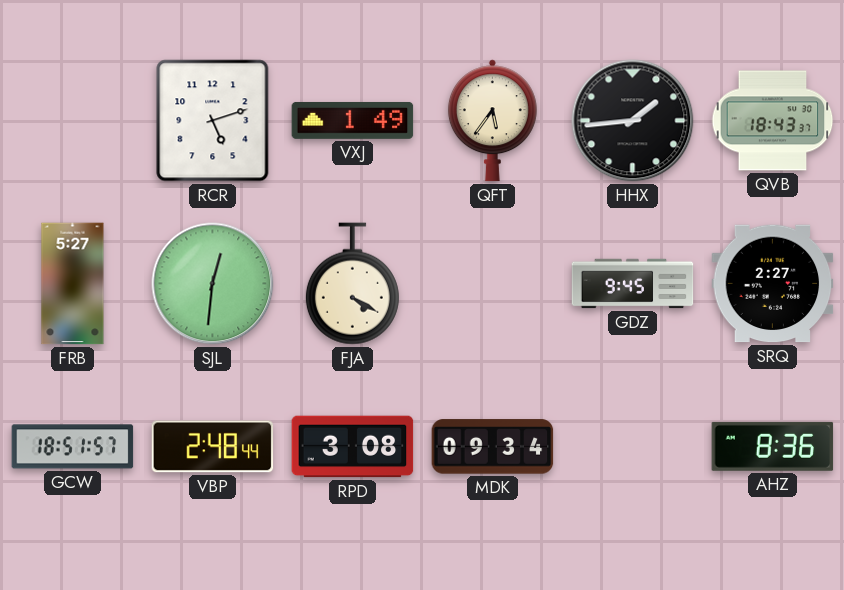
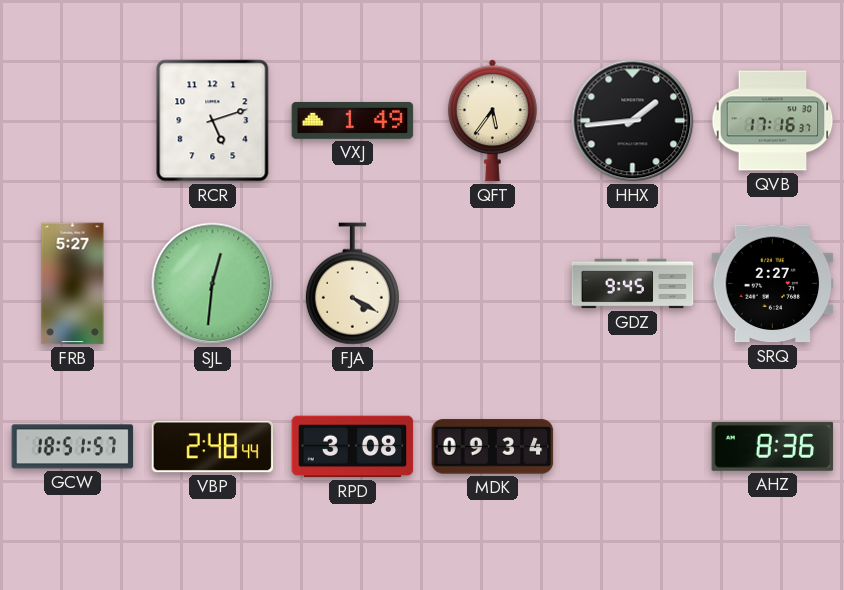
QVB: 18:43 -> 17:16 (773, 121)
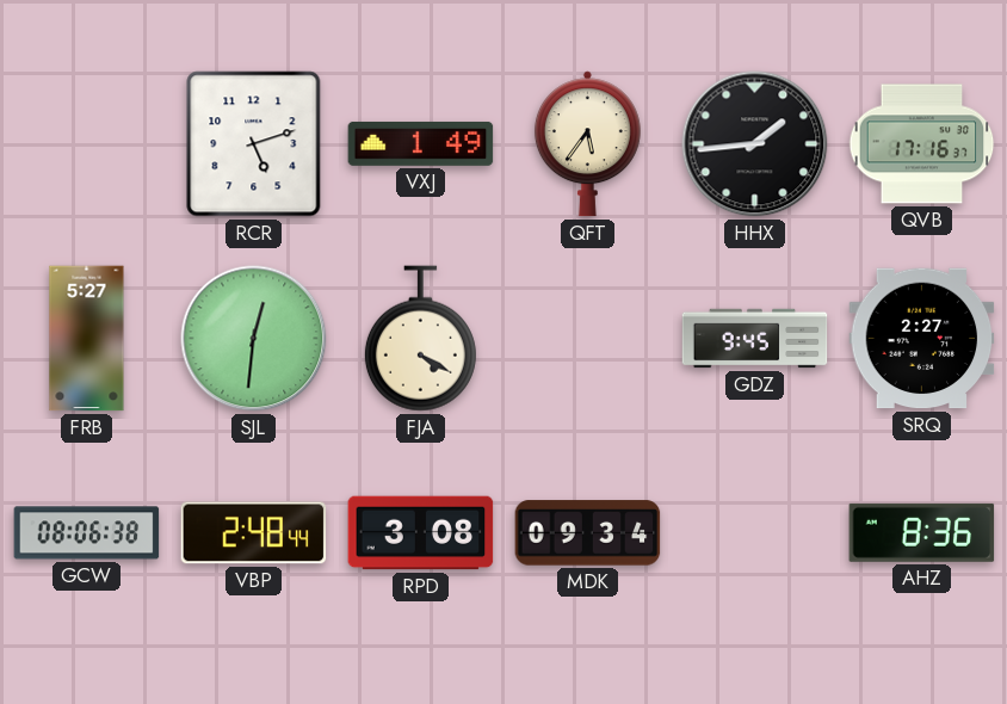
GCW: 18:51 -> 08:06 (87, 533)
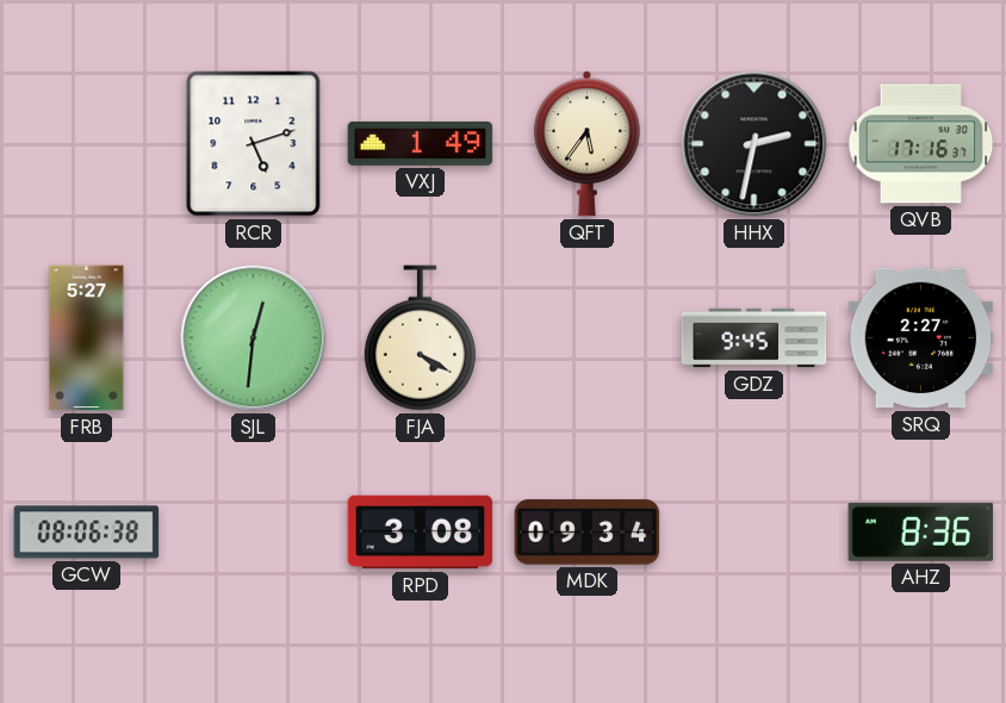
HHX: 1:44 -> 2:32 (754, 144)
VBP: 2:48 -> none (254, 533)
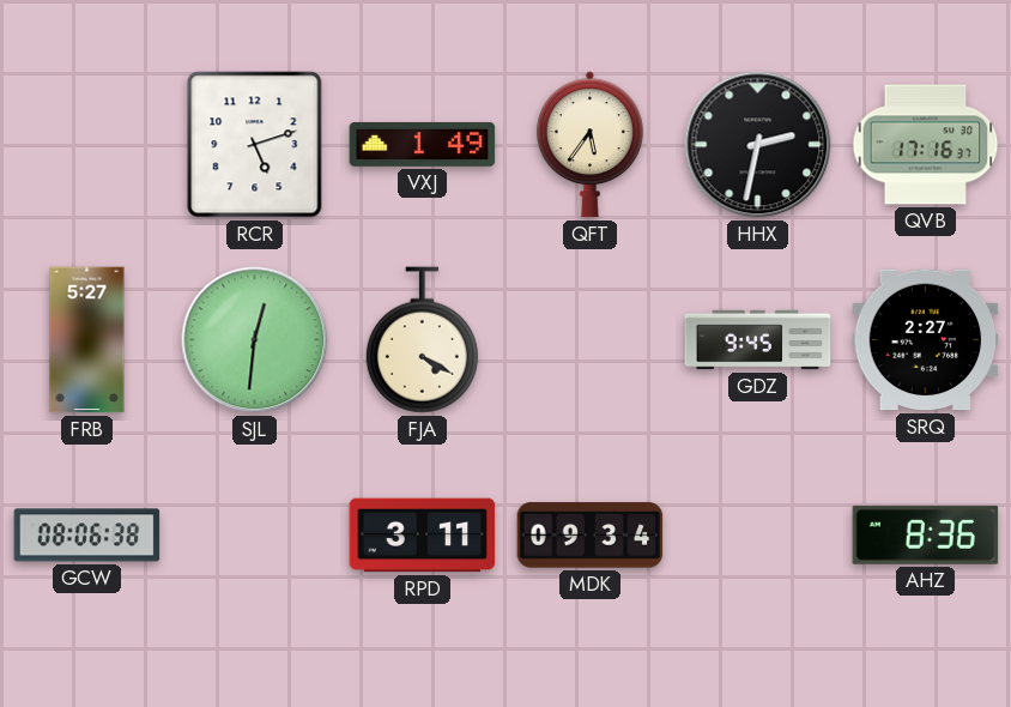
RPD: 3:08 -> 3:11 (423, 536)
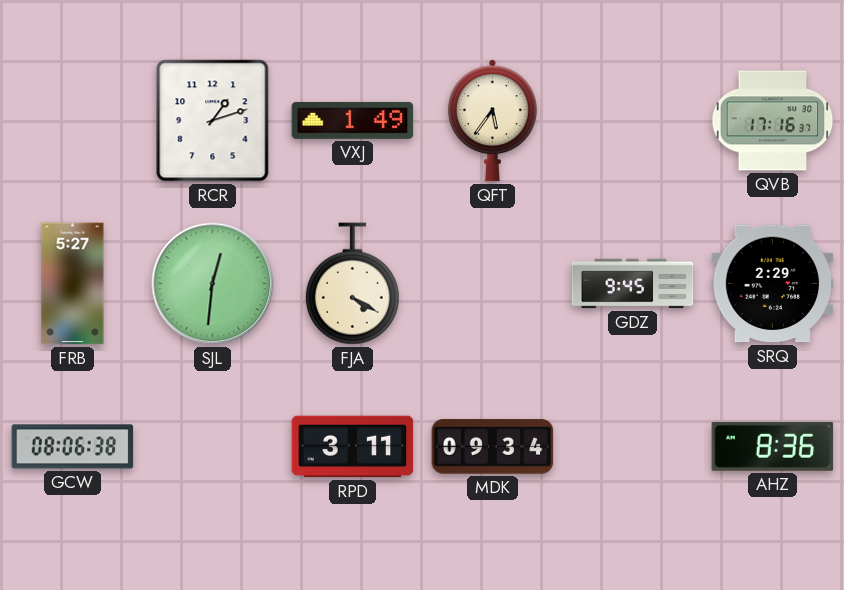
RCR: 5:12 -> 1:12 (213, 121)
HHX: 2:32 -> none (758, 145)
SRQ: 2:27 -> 2:29 (773, 284)
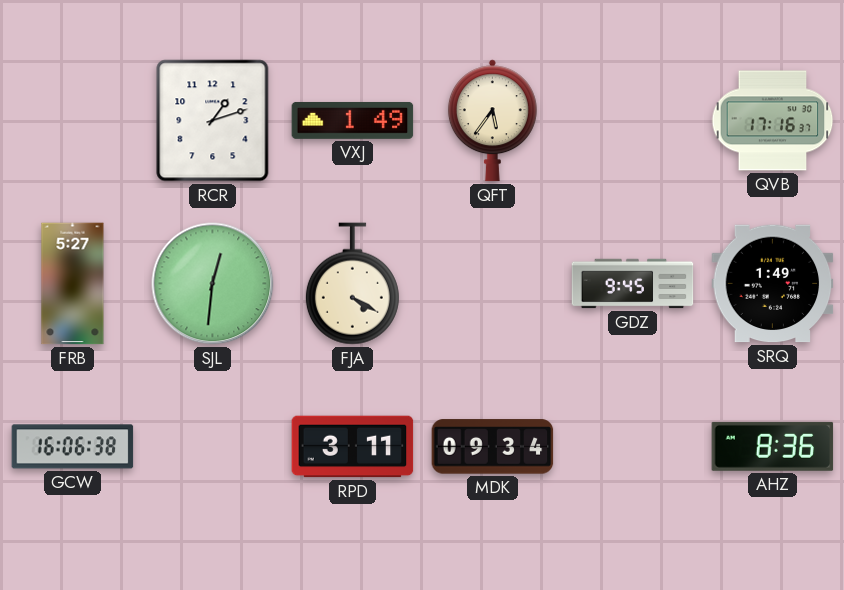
SRQ: 2:29 -> 1:49 (773, 284)
GCW: 08:06 -> 16:06 (73, 447)
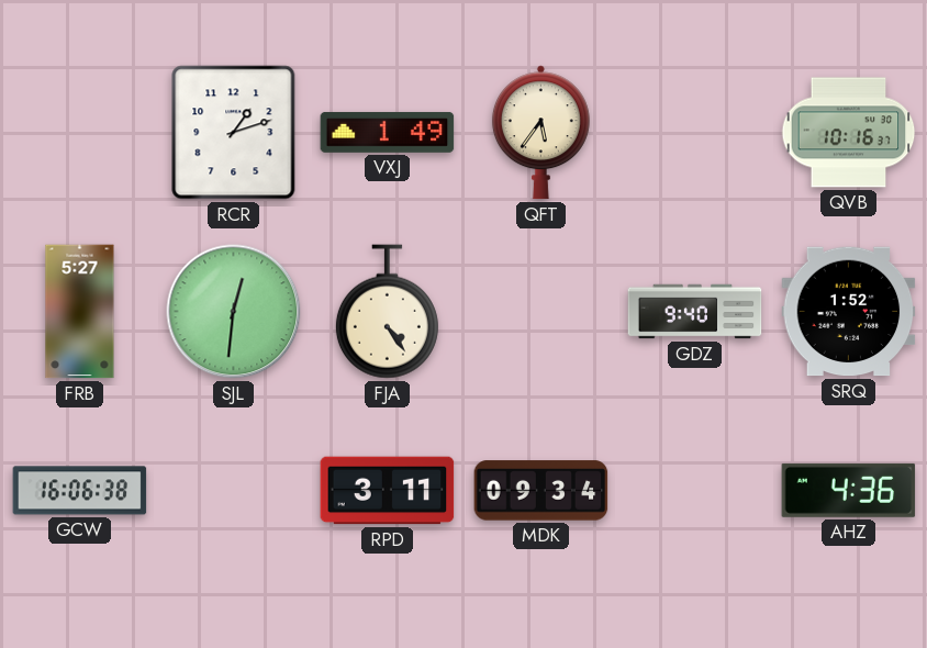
QVB: 17:16 -> 10:16 (849, 133)
FJA: 4:20 -> 4:24 (387, 312)
GDZ: 9:45 -> 9:40 (695, 312)
SRQ: 1:49 -> 1:52 (849, 312)
AHZ: 8:36 -> 4:36 (849, 490)
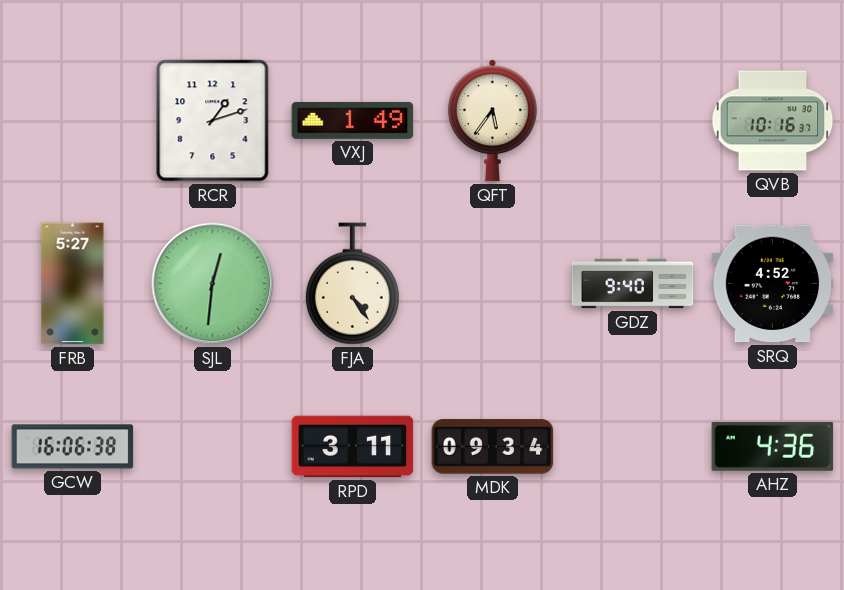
SRQ: 1:52 -> 4:52 (773, 284)
